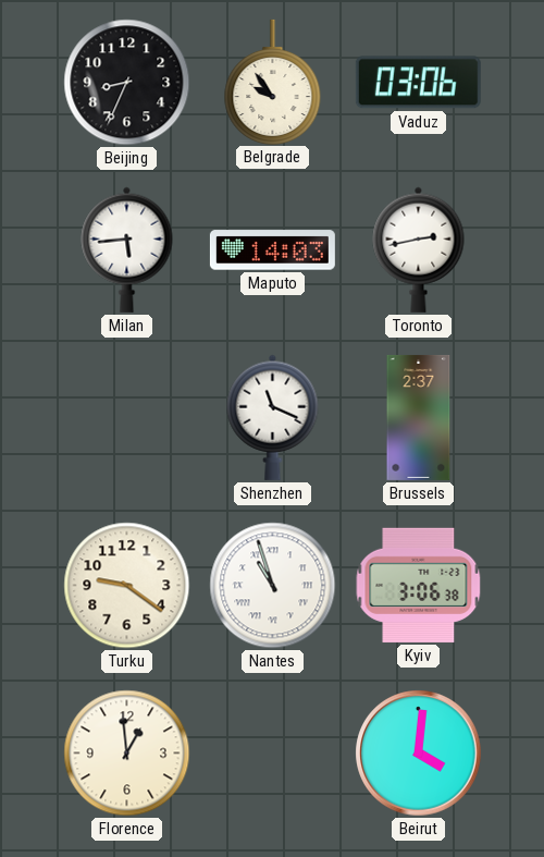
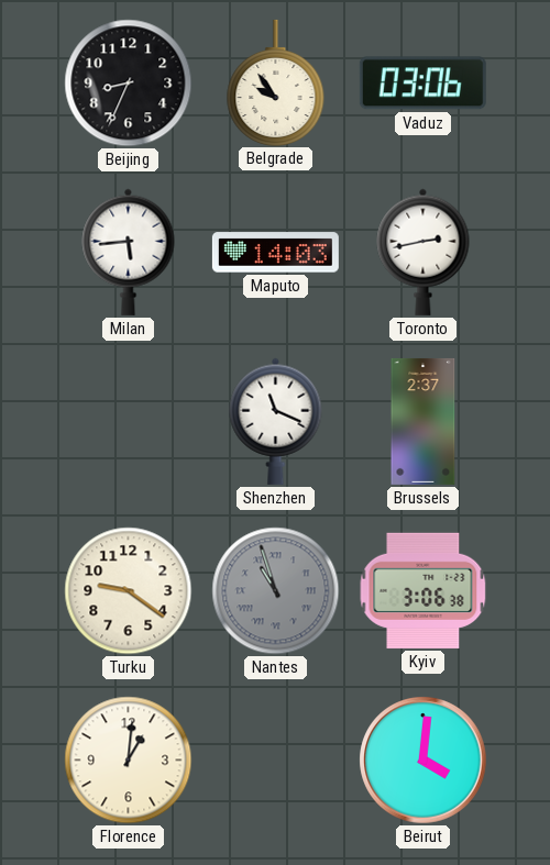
Nantes dial: white -> grey (276, 591)
Florence: 12:59 -> 1:01 (129, 761)
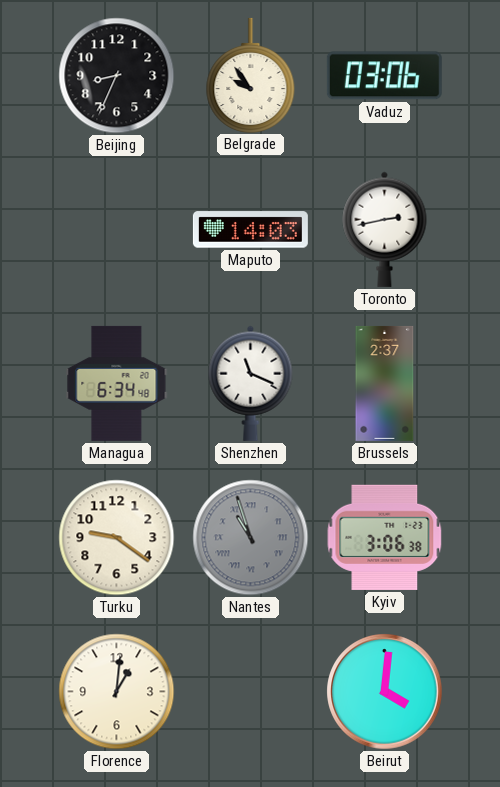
Milan: 5:44 -> none (129, 252)
Managua: none -> 6:34 (117, 383)
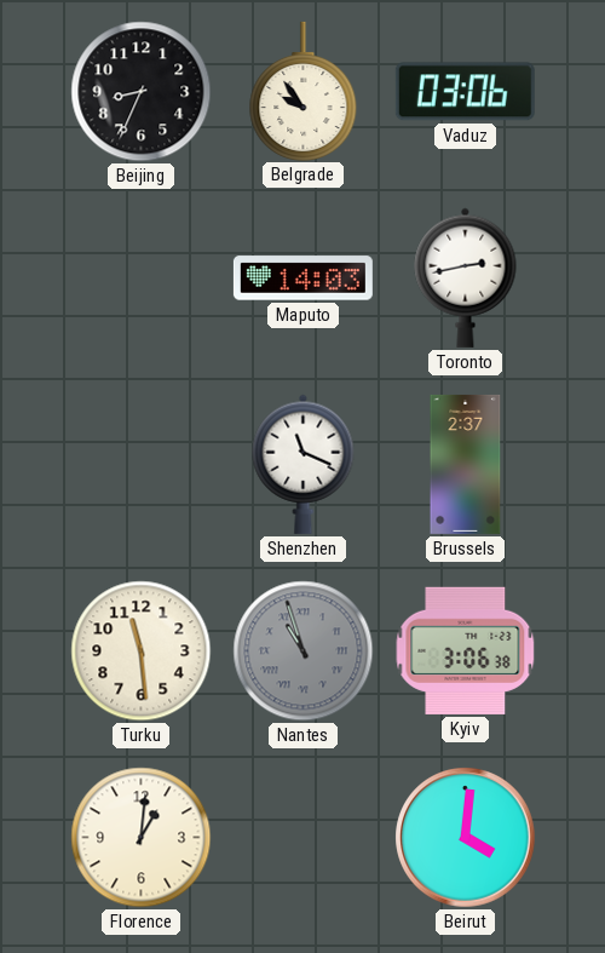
Managua: 6:34 -> none (117, 383)
Turku: 9:21 -> 11:29 (142, 651)
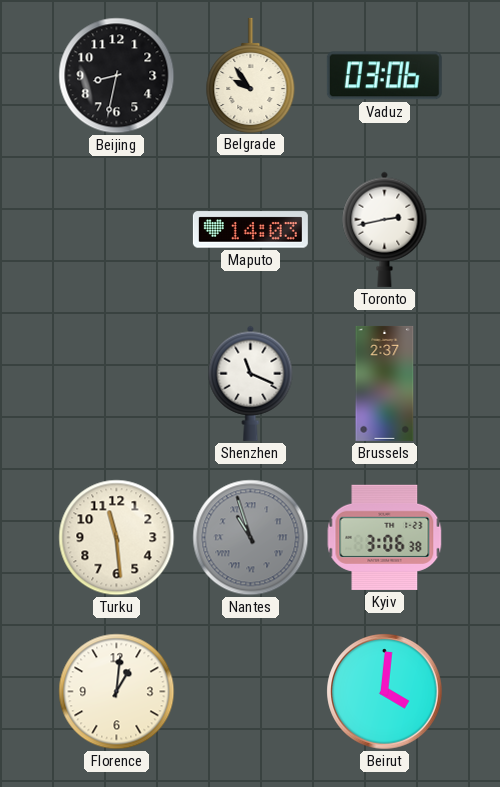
Beijing: 8:34 -> 8:32 (117, 76)
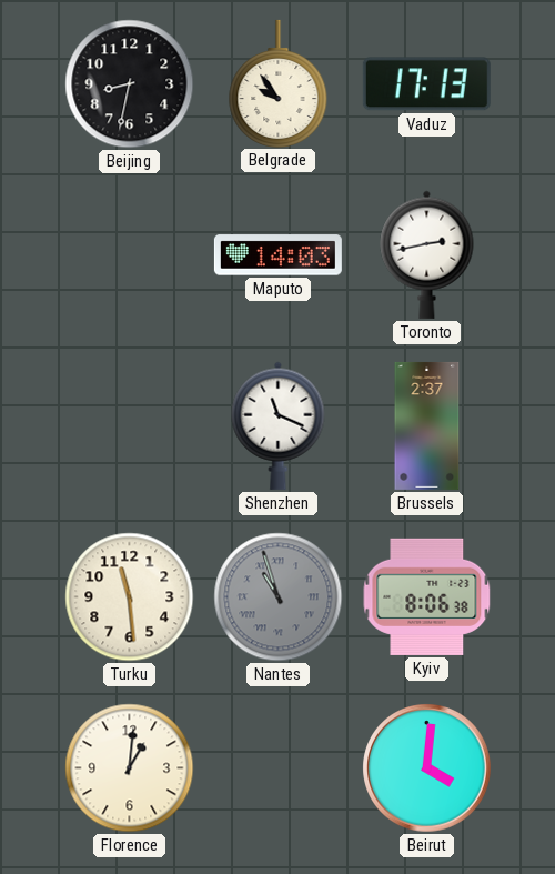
Vaduz: 03:06 -> 17:13 (426, 84)
Kyiv: 3:06 -> 8:06 (427, 596)
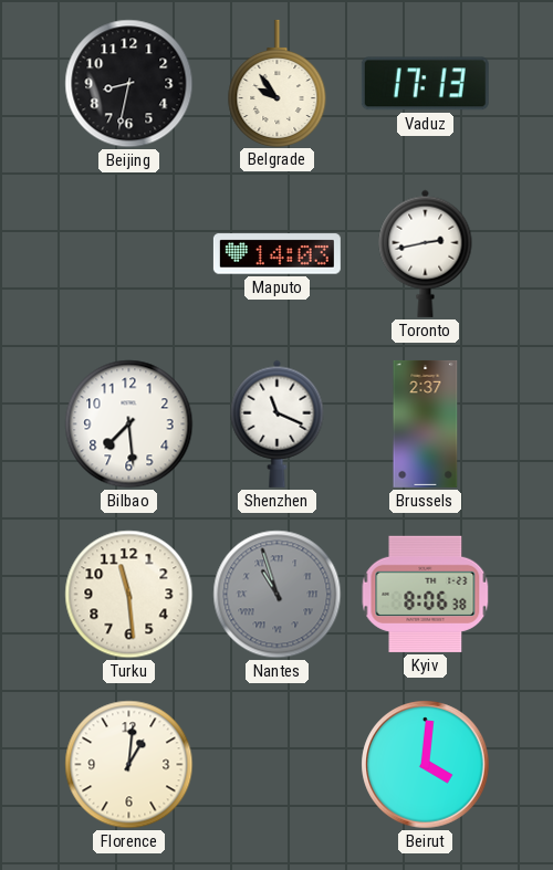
Bilbao: none -> 7:29 (129, 424)
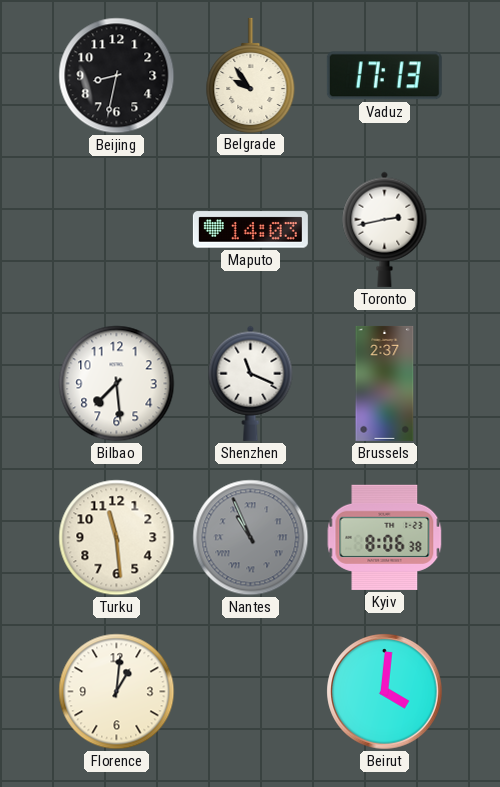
Nantes: 10:57 -> 10:56 (251, 538)
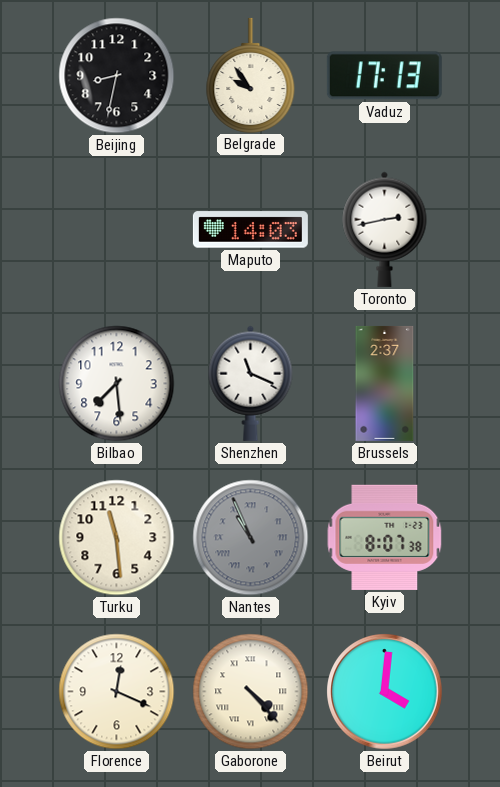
Kyiv: 8:06 -> 8:07 (385, 537)
Florence: 1:01 -> 12:19 (117, 692)
Gaborone: none -> 4:23 (251, 692)
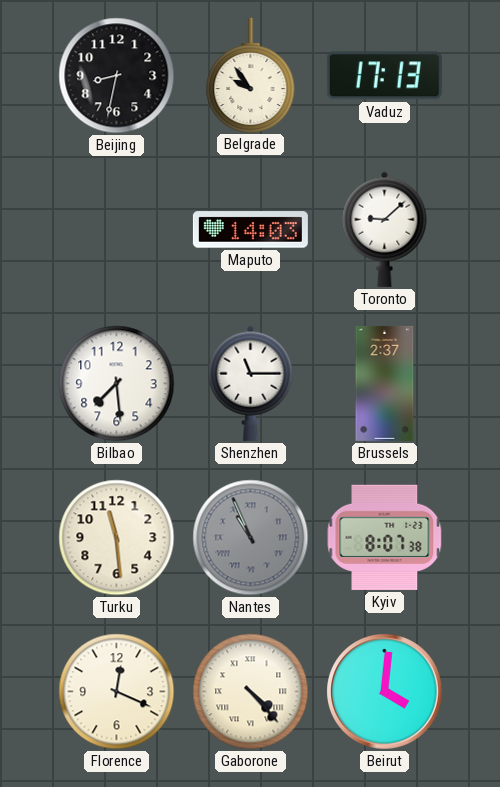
Toronto: 2:43 -> 9:08 (385, 229)
Shenzhen: 11:19 -> 11:15 (251, 383)
